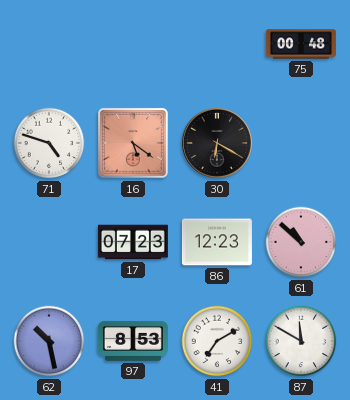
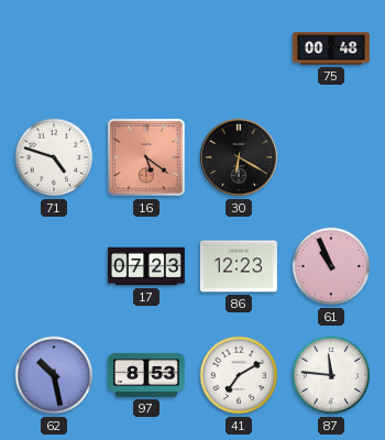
61: 10:52 -> 10:56 (331, 266)
87: 11:50 -> 11:46 (331, 375)
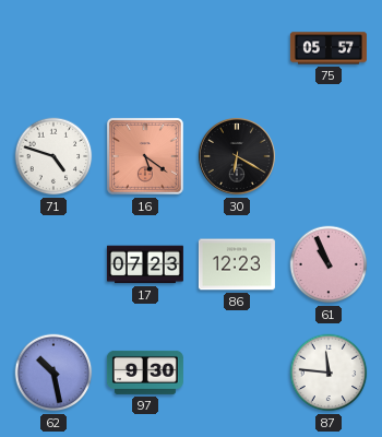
75: 00:48 -> 05:57 (329, 48)
97: 8:53 -> 9:30 (145, 373)
41: 7:10 -> none (239, 375)
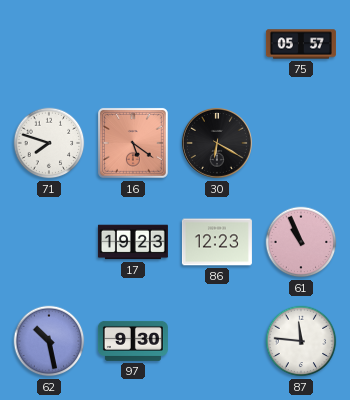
71: 4:48 -> 7:48 (49, 143)
17: 07:23 -> 19:23 (133, 242)
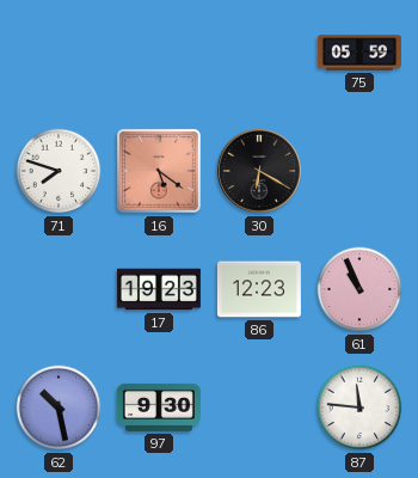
75: 05:57 -> 05:59 (359, 53)
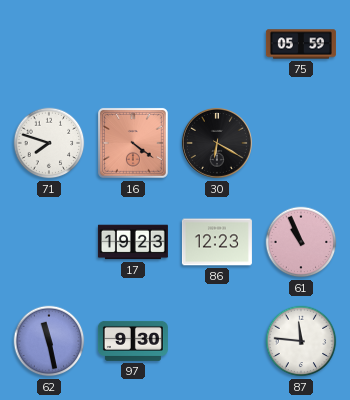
16: 5:21 -> 4:21 (134, 144)
62: 10:28 -> 11:28 (49, 341)
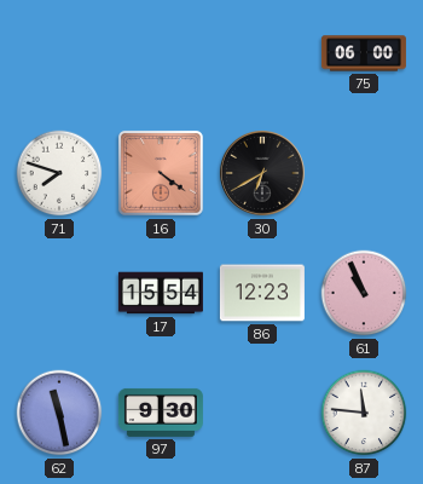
75: 05:59 -> 06:00 (364, 53)
30: 6:20 -> 6:40 (262, 173)
17: 19:23 -> 15:54 (161, 293)
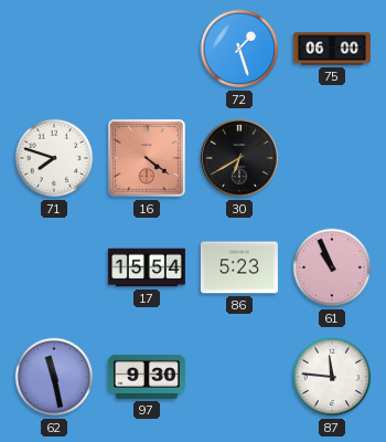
72: none -> 1:27 (239, 49)
86: 12:23 -> 5:23 (239, 267)
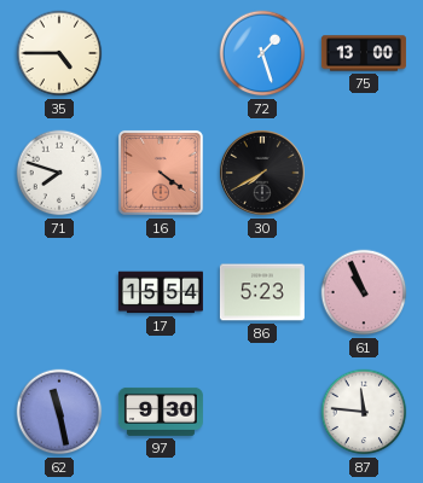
35: none -> 4:45 (59, 53)
75: 06:00 -> 13:00 (364, 53)
30: 6:40 -> 7:40 (262, 173)
